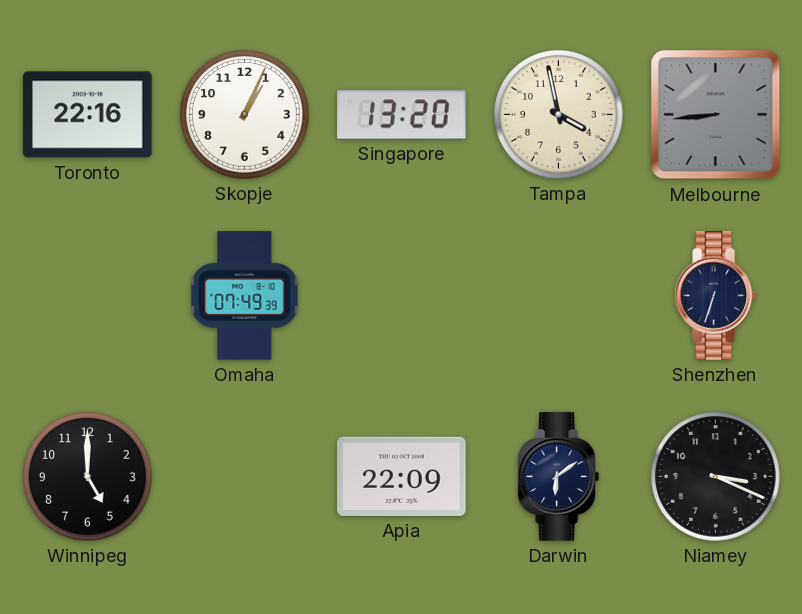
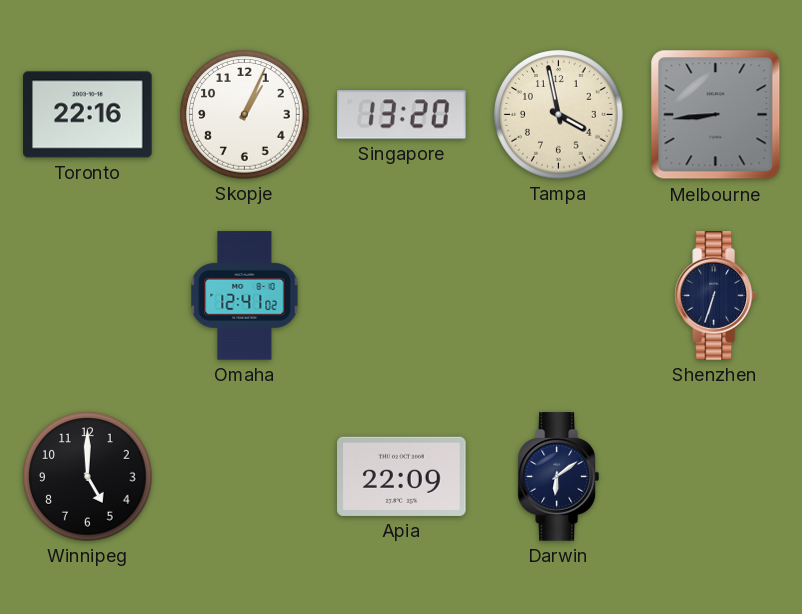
Omaha: 07:49 -> 12:41 (245, 296)
Niamey: 3:19 -> none (716, 477)
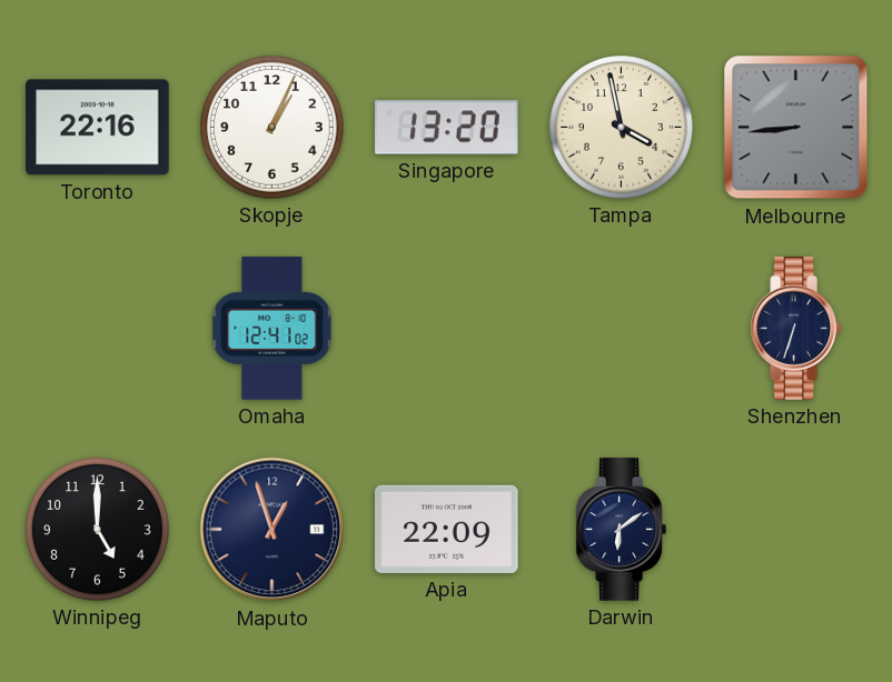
Maputo: none -> 12:57 (272, 530)
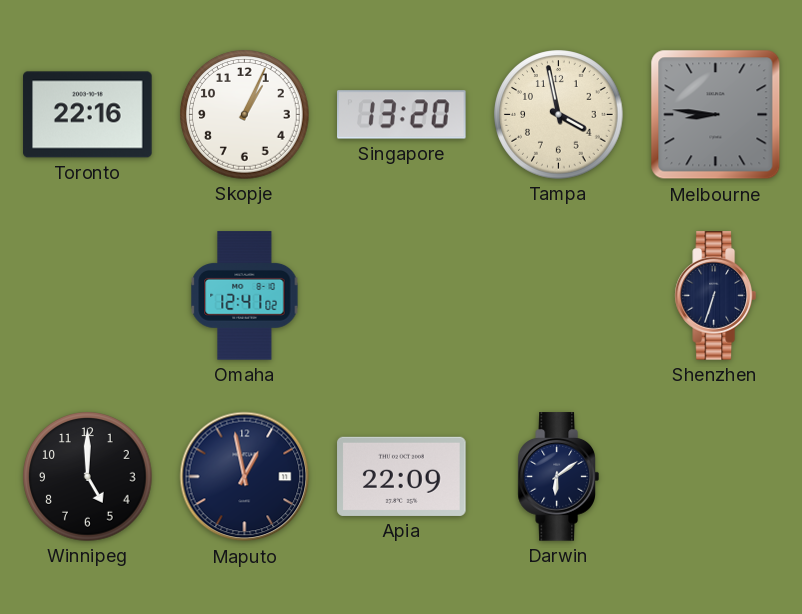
Melbourne: 8:44 -> 8:46 (716, 115)
Maputo: 12:57 -> 12:58 (245, 477)
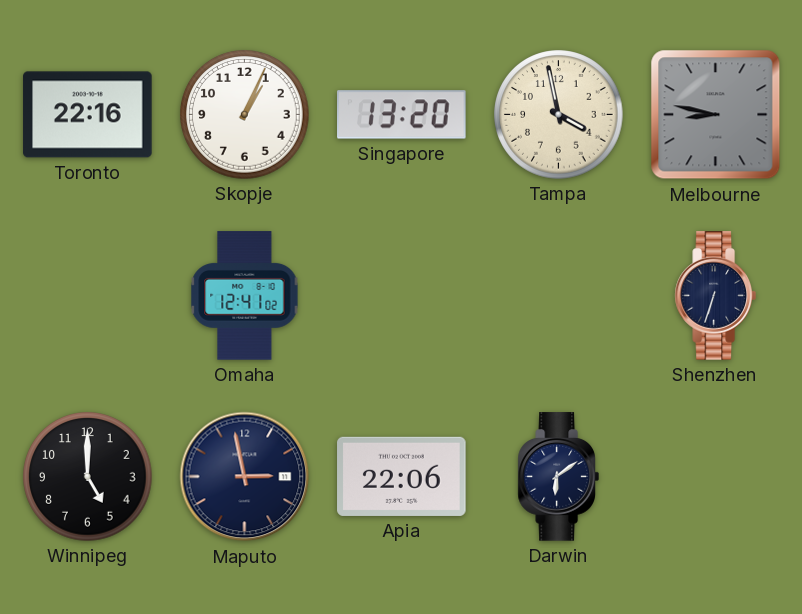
Melbourne: 8:46 -> 8:47 (716, 115)
Maputo: 12:58 -> 2:58 (245, 477)
Apia: 22:09 -> 22:06 (402, 476)
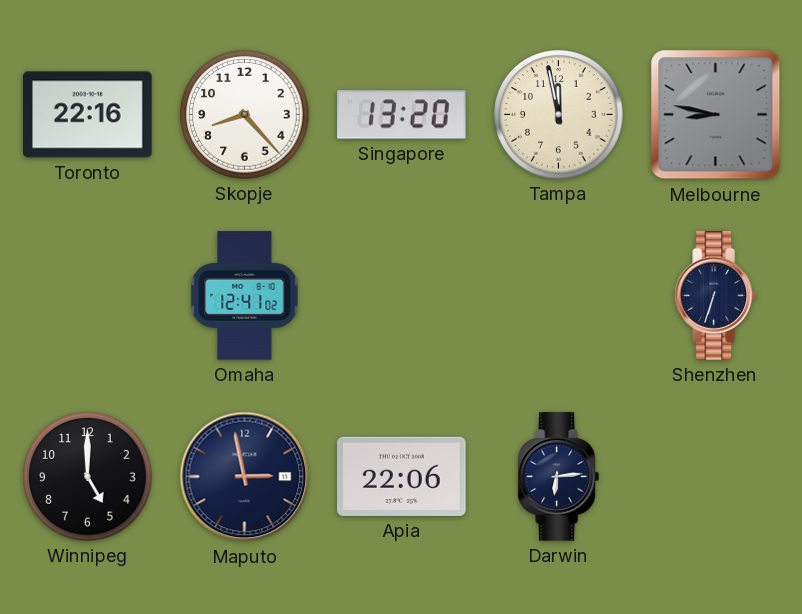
Skopje: 1:04 -> 8:23 (245, 115)
Tampa: 3:58 -> 11:58 (559, 115)
Darwin: 6:09 -> 6:14 (558, 477)
